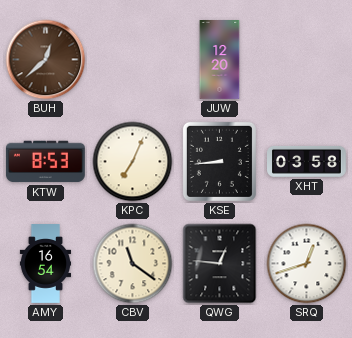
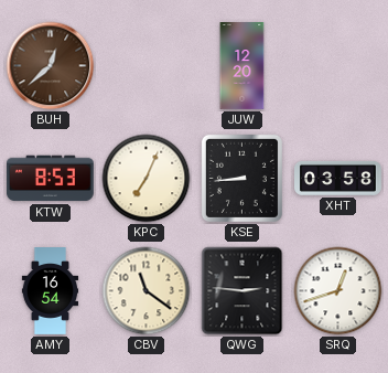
QWG: 12:46 -> 2:46 (242, 291)
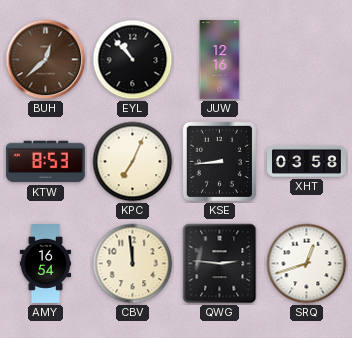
EYL: none -> 10:53 (133, 60)
JUW: 12:20 -> 12:16 (220, 60)
CBV: 11:21 -> 11:59 (133, 264)
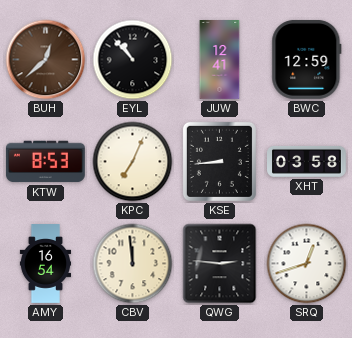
JUW: 12:16 -> 12:41 (220, 60)
BWC: none -> 12:59 (307, 59)
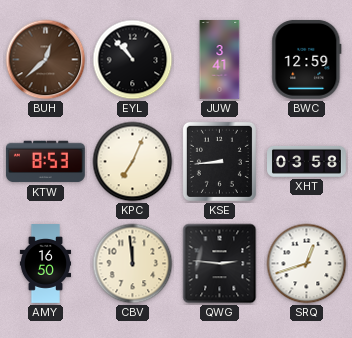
JUW: 12:41 -> 3:41 (220, 60)
AMY: 16:54 -> 16:50 (46, 264)
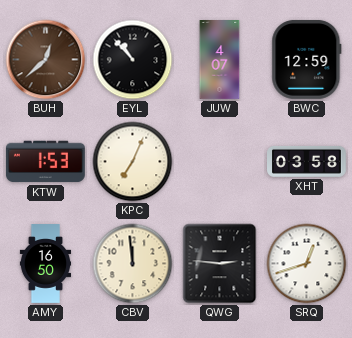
JUW: 3:41 -> 4:07 (220, 60)
KTW: 8:53 -> 1:53 (45, 162)
KSE: 8:44 -> none (219, 161)
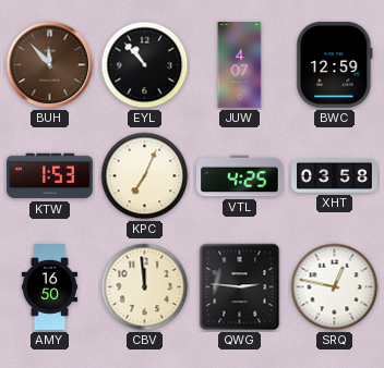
BUH: 12:38 -> 11:53 (50, 65)
VTL: none -> 4:25 (240, 176)
SRQ: 12:42 -> 12:47 (335, 287)
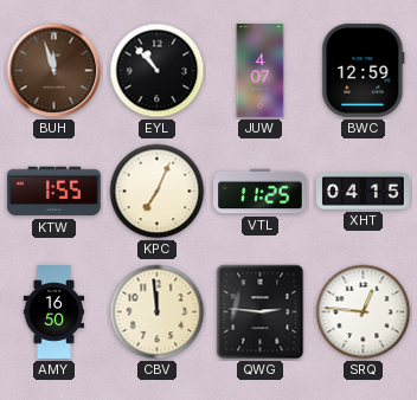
BUH: 11:53 -> 11:57 (54, 71)
KTW: 1:53 -> 1:55 (53, 192)
VTL: 4:25 -> 11:25 (261, 192)
XHT: 03:58 -> 04:15 (364, 191)
SRQ: 12:47 -> 12:46 (364, 312)
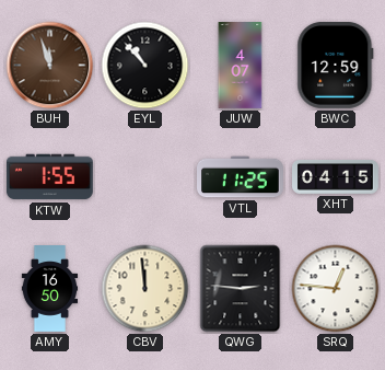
KPC: 7:04 -> none (158, 192)
